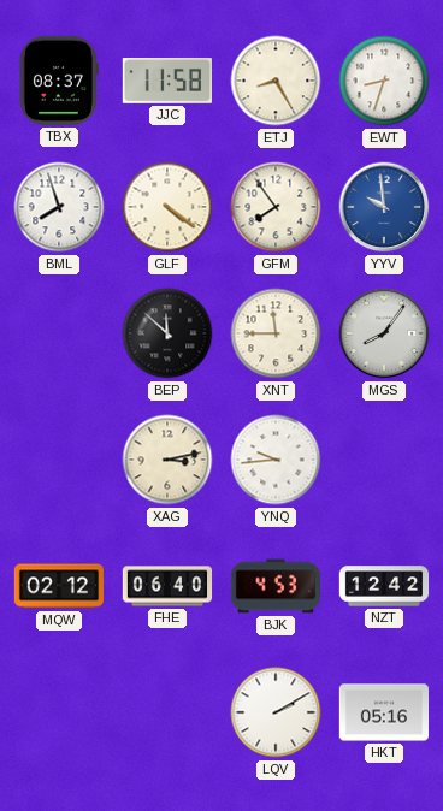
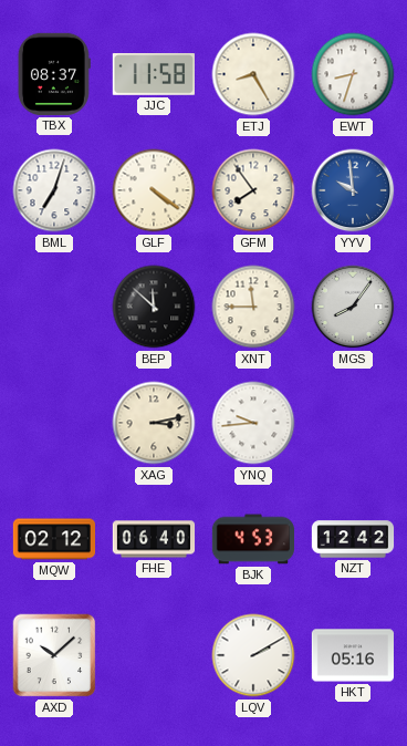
BML: 7:57 -> 7:03 (54, 190)
AXD: none -> 10:08 (54, 655)
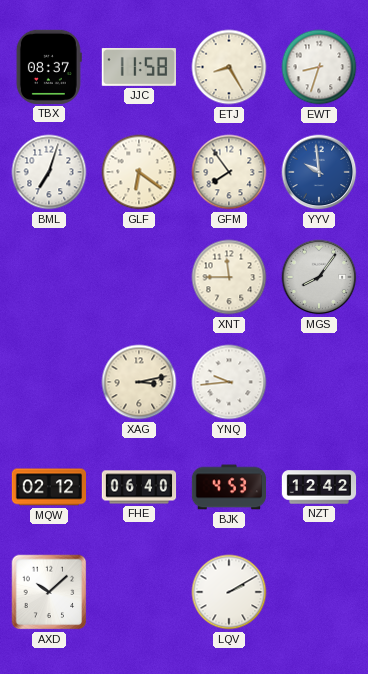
GLF: 4:21 -> 6:21 (139, 172)
BEP: 11:52 -> none (154, 307)
HKT: 05:16 -> none (352, 655)
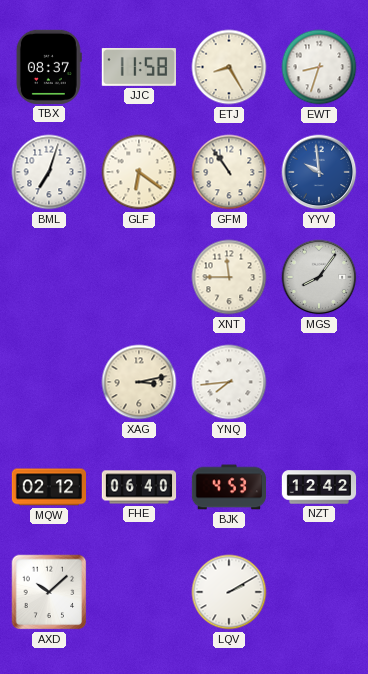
GFM: 7:54 -> 10:54 (229, 172)
YNQ: 9:44 -> 7:44 (229, 382)
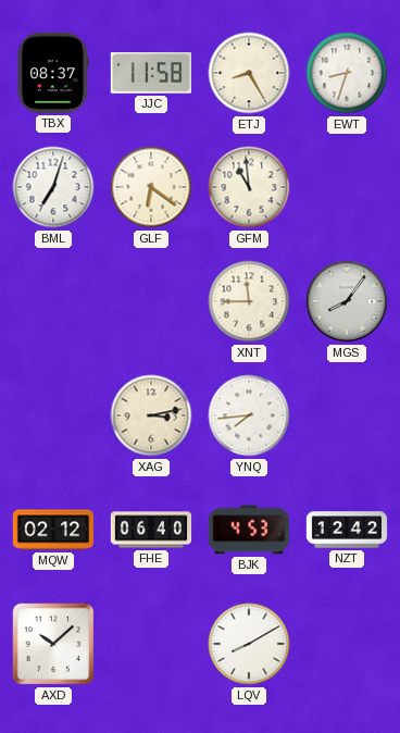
GFM: 10:54 -> 10:59 (249, 187)
YYV: 9:59 -> none (319, 172)
LQV: 2:10 -> 8:10 (249, 644)
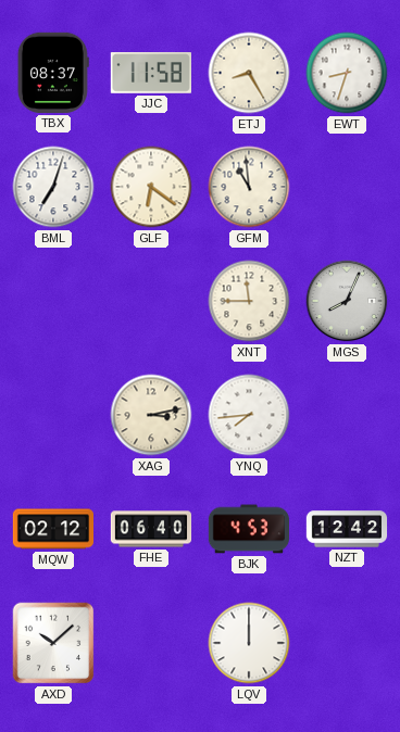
MGS: 8:06 -> 8:04 (347, 301)
LQV: 8:10 -> 12:00 (249, 643)
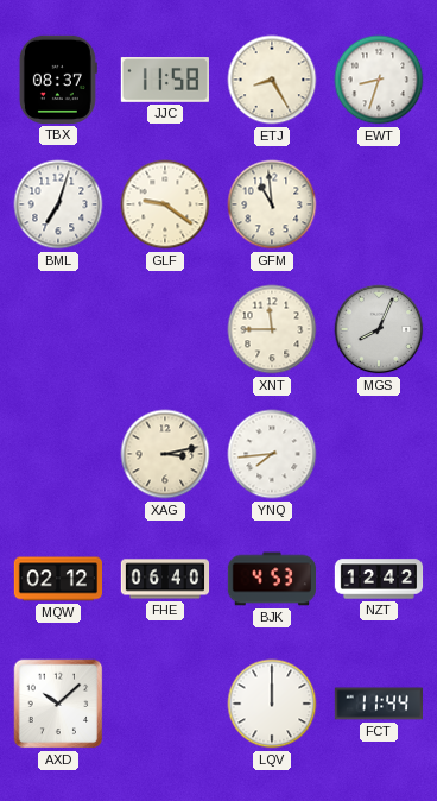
GLF: 6:21 -> 9:21 (165, 204)
FCT: none -> 11:44 (378, 704)
